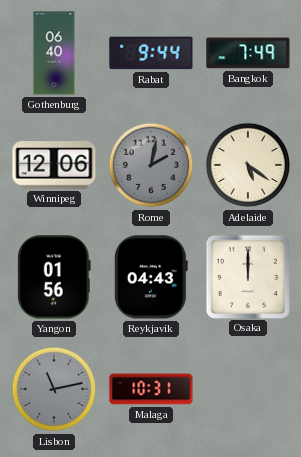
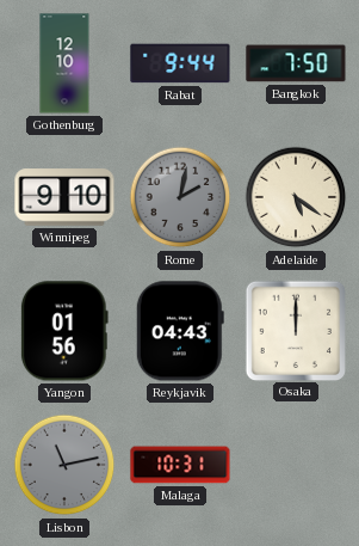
Gothenburg: 06:40 -> 12:10 (64, 63)
Bangkok: 7:49 -> 7:50 (296, 63)
Winnipeg: 12:06 -> 9:10 (64, 197)
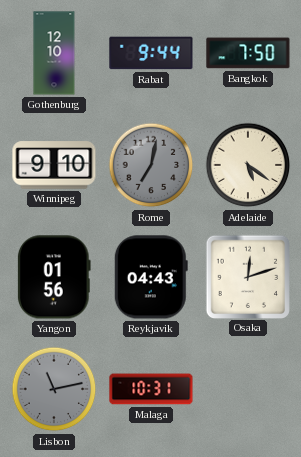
Rome: 2:02 -> 7:02 (151, 165)
Osaka: 12:00 -> 12:12 (247, 276)
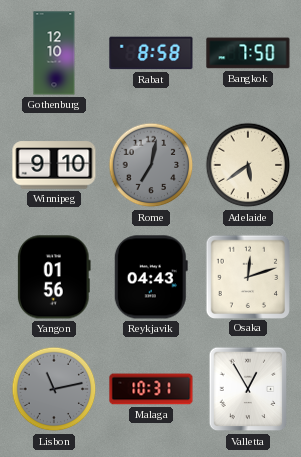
Rabat: 9:44 -> 8:58 (151, 53)
Adelaide: 5:21 -> 5:39 (248, 165)
Valletta: none -> 12:55 (248, 389)
